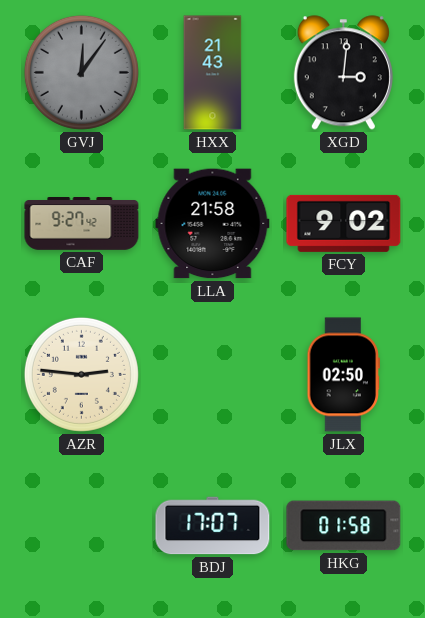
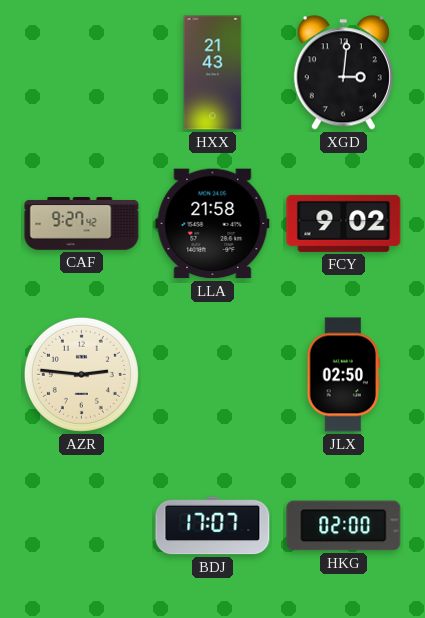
GVJ: 12:06 -> none (81, 72)
HKG: 01:58 -> 02:00 (344, 526)
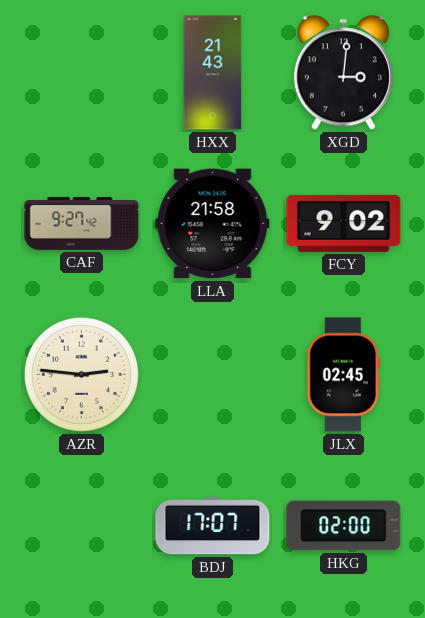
JLX: 02:50 -> 02:45 (343, 375)
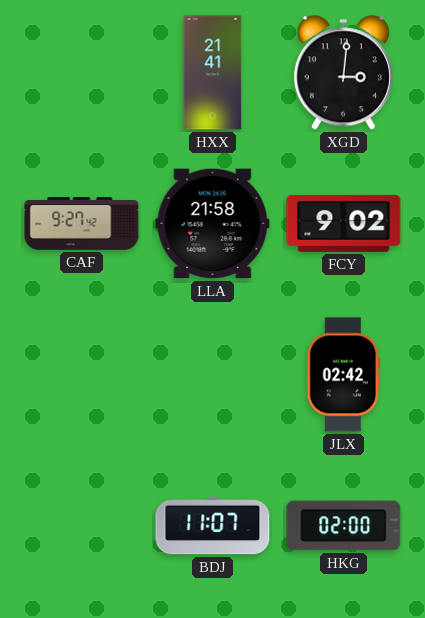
HXX: 21:43 -> 21:41 (213, 73)
AZR: 2:46 -> none (81, 374)
JLX: 02:45 -> 02:42 (343, 375)
BDJ: 17:07 -> 11:07 (213, 526)
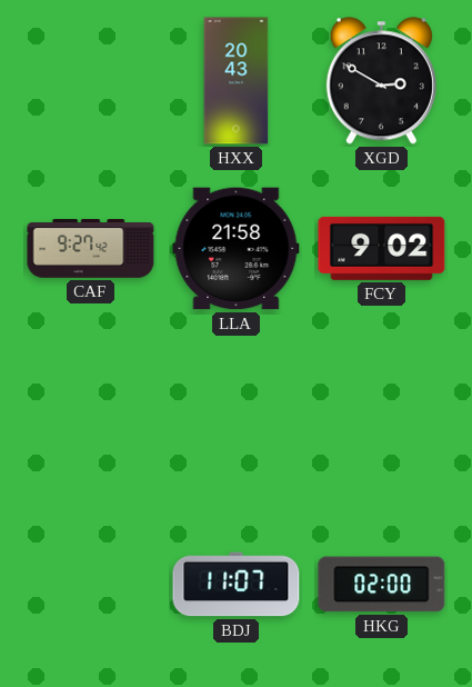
HXX: 21:41 -> 20:43 (237, 81)
XGD: 3:01 -> 2:50 (381, 81)
JLX: 02:42 -> none (343, 375)
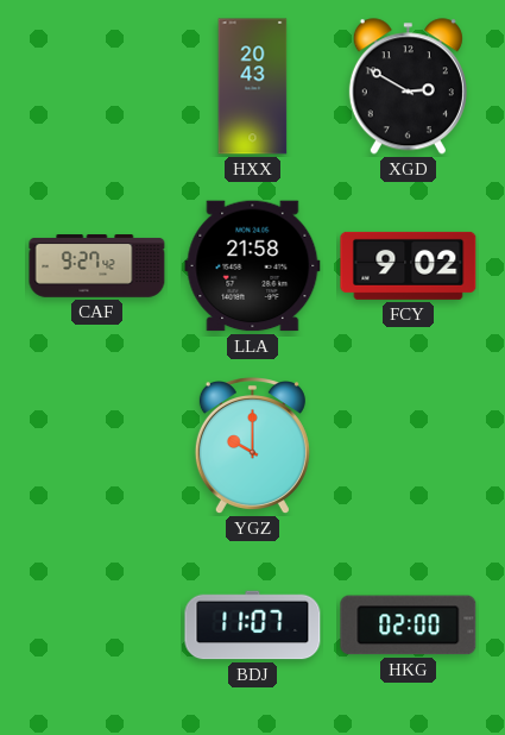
YGZ: none -> 10:00 (252, 447)
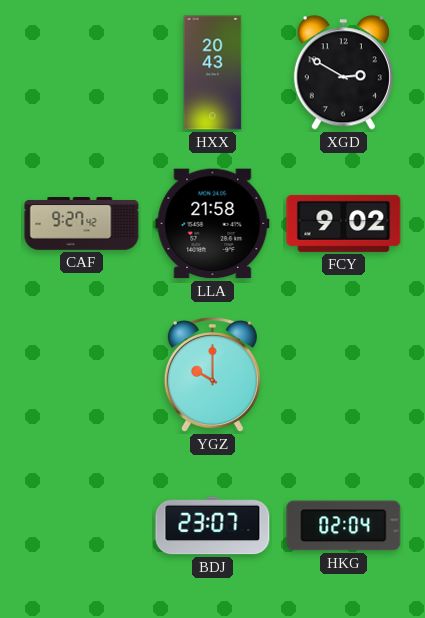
BDJ: 11:07 -> 23:07 (213, 526)
HKG: 02:00 -> 02:04 (344, 526)
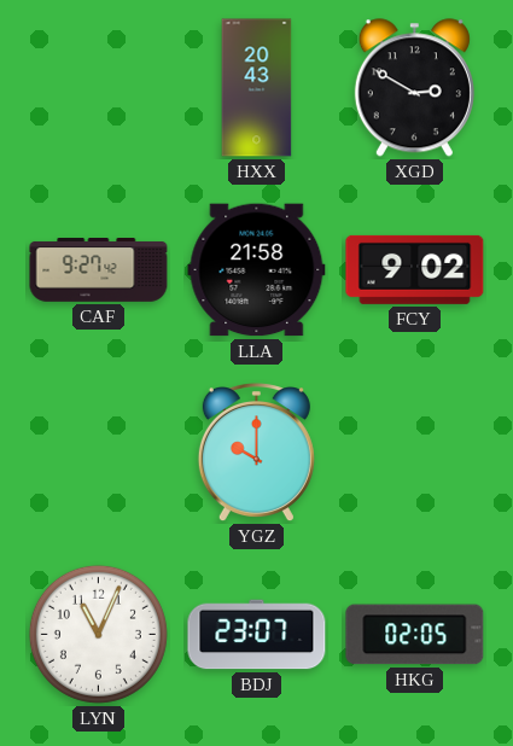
LYN: none -> 11:04 (98, 634)
HKG: 02:04 -> 02:05 (415, 635)
